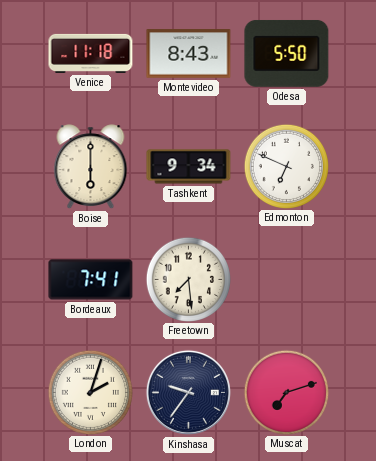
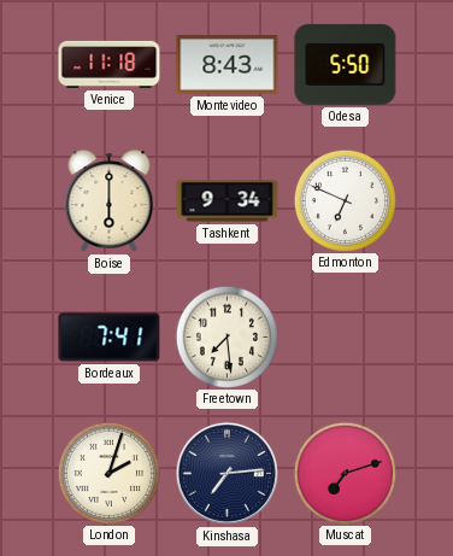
Kinshasa: 9:36 -> 7:14 (226, 473)
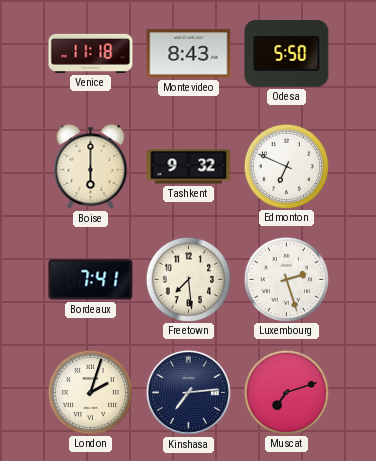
Tashkent: 9:34 -> 9:32 (189, 167)
Luxembourg: none -> 2:27 (286, 279)
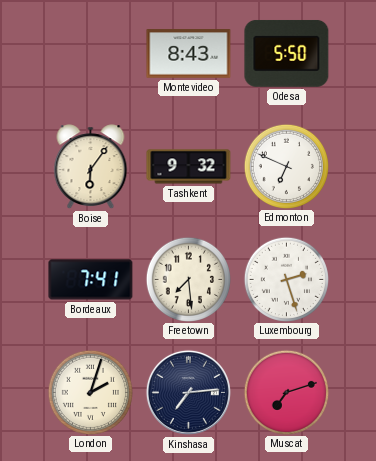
Venice: 11:18 -> none (91, 53)
Boise: 6:00 -> 6:06 (91, 167)
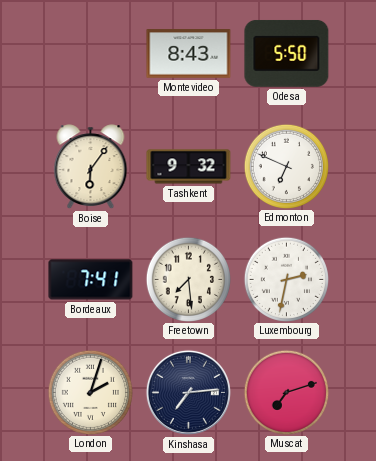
Luxembourg: 2:27 -> 2:32 (286, 279)
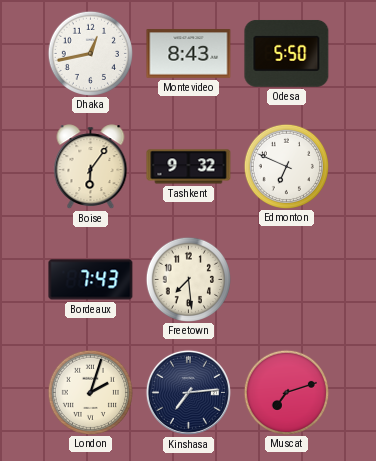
Dhaka: none -> 12:43 (90, 53)
Bordeaux: 7:41 -> 7:43 (91, 280)
Luxembourg: 2:32 -> none (286, 279)
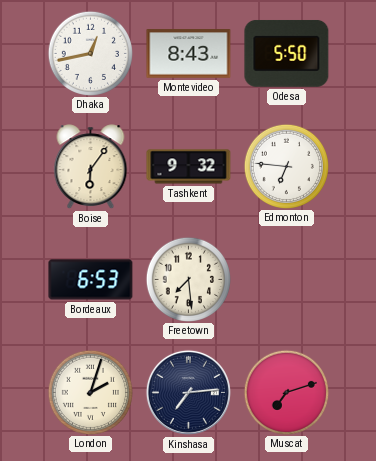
Edmonton: 6:49 -> 6:46 (286, 166)
Bordeaux: 7:43 -> 6:53 (91, 280)
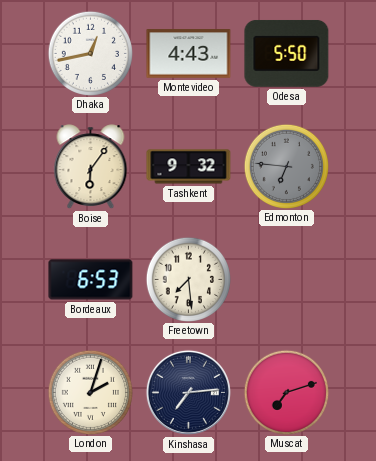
Montevideo: 8:43 -> 4:43 (189, 54)
Edmonton dial: white -> grey (286, 166)
